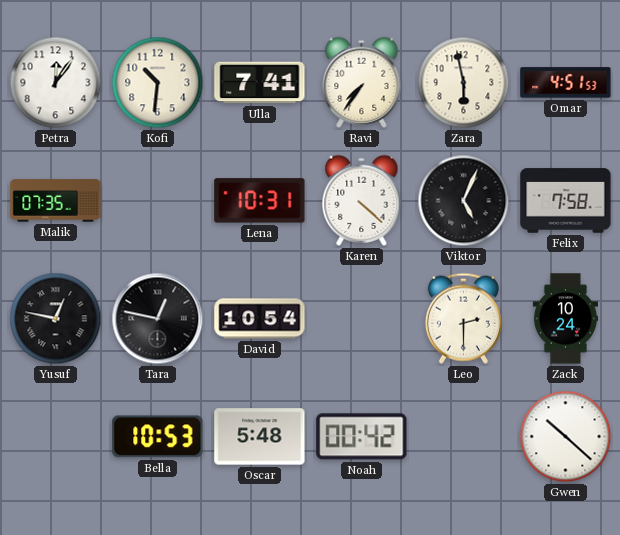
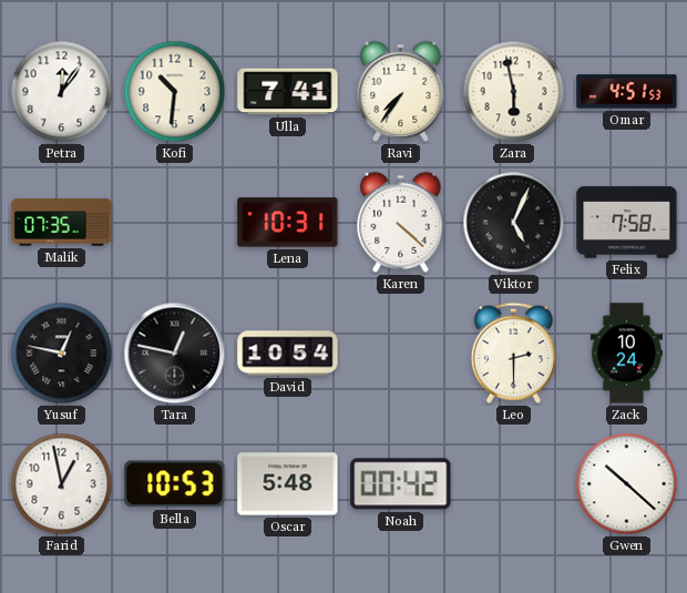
Farid: none -> 12:58 (62, 484)
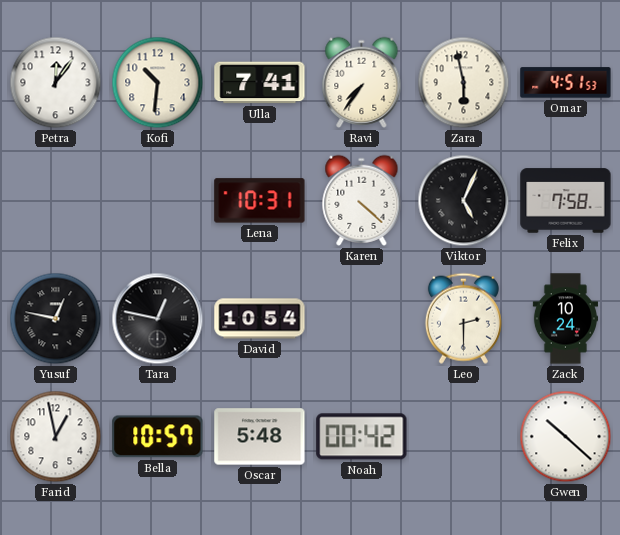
Malik: 07:35 -> none (62, 223)
Bella: 10:53 -> 10:57 (158, 437)
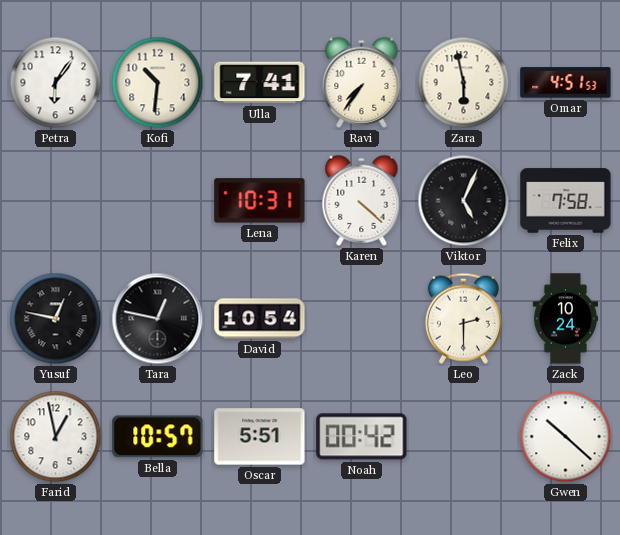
Petra: 12:06 -> 6:06 (56, 83)
Oscar: 5:48 -> 5:51 (260, 437)
